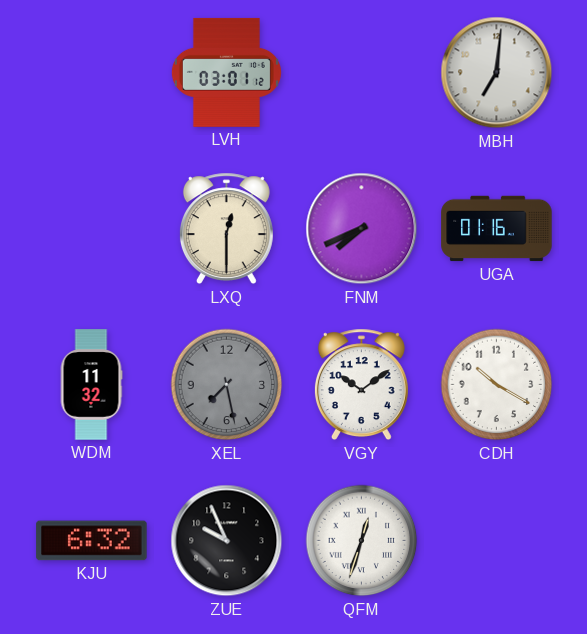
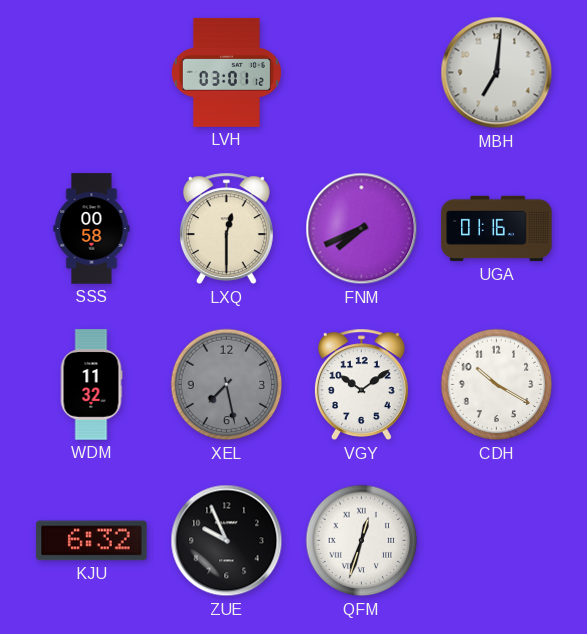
SSS: none -> 00:58 (92, 229)
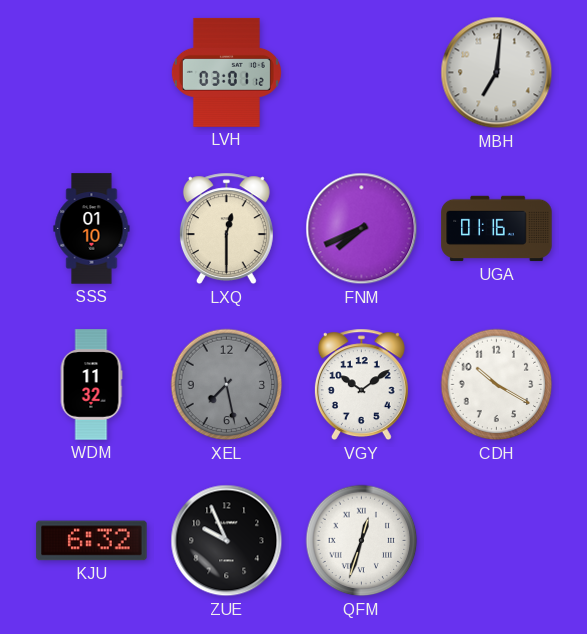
SSS: 00:58 -> 01:10 (92, 229)
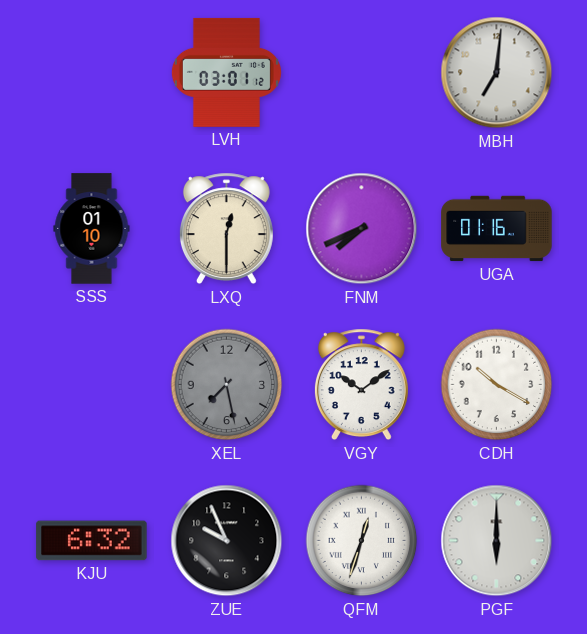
WDM: 11:32 -> none (91, 385)
PGF: none -> 6:00 (497, 541)
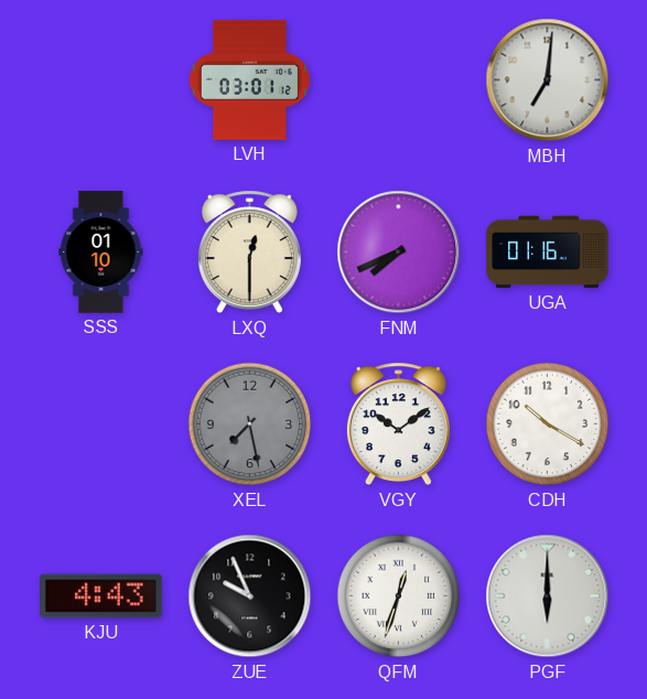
KJU: 6:32 -> 4:43 (101, 596)
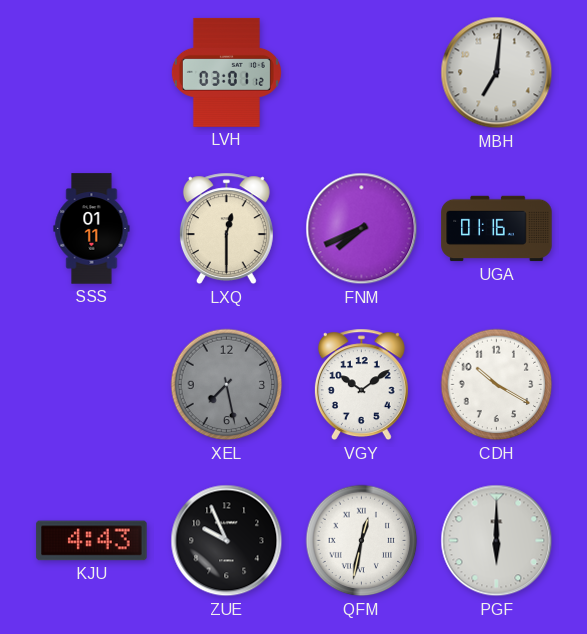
SSS: 01:10 -> 01:11 (92, 229)
QFM: 12:33 -> 12:32 (362, 541)
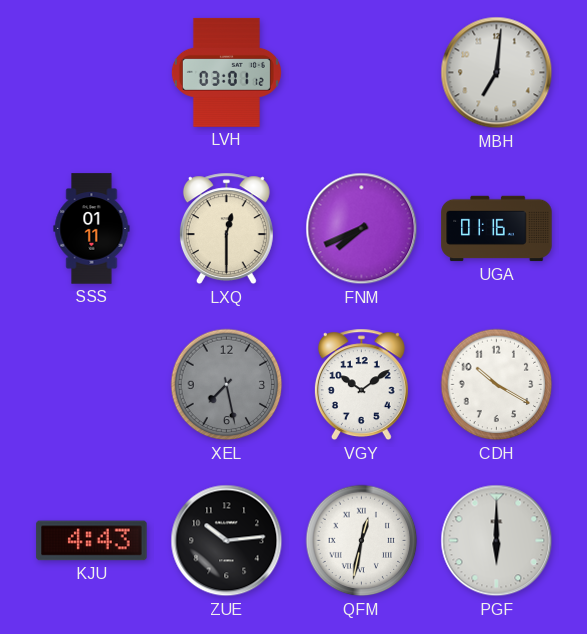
ZUE: 9:56 -> 10:14 (227, 541)
